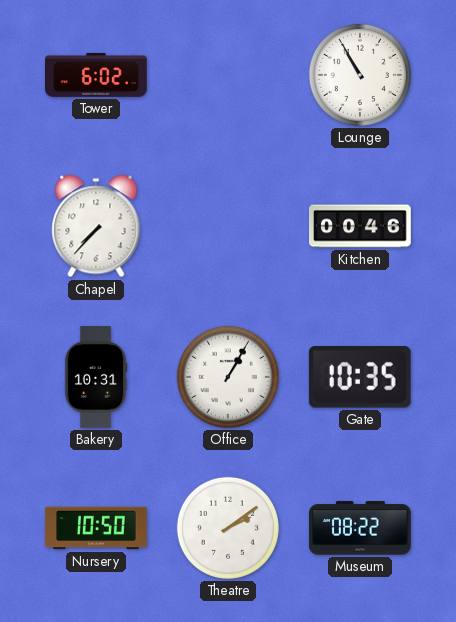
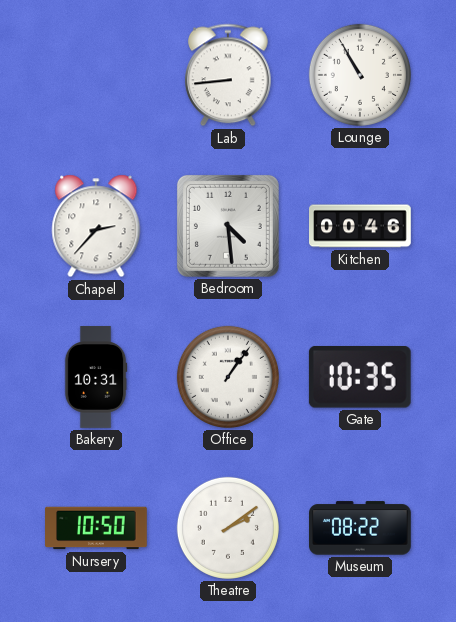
Tower: 6:02 -> none (96, 75)
Lab: none -> 8:44 (229, 75)
Chapel: 7:37 -> 2:37 (96, 226)
Bedroom: none -> 4:29 (228, 226)
Office: 1:05 -> 1:06 (228, 377)
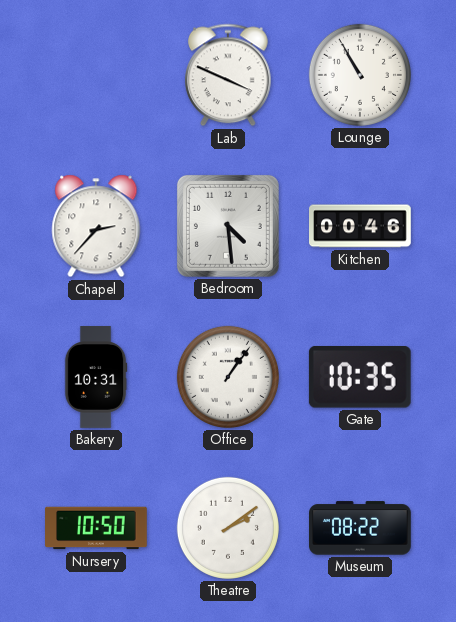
Lab: 8:44 -> 3:49 (229, 75)
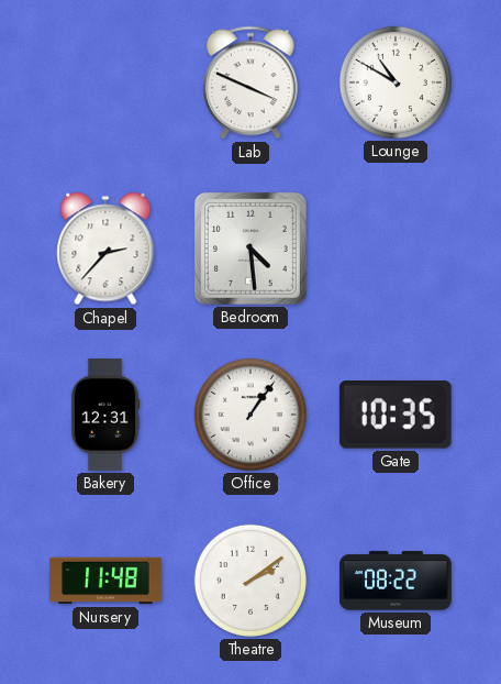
Lounge: 10:55 -> 10:50 (396, 82)
Kitchen: 00:46 -> none (360, 226)
Bakery: 10:31 -> 12:31 (105, 415)
Nursery: 10:50 -> 11:48 (105, 581)
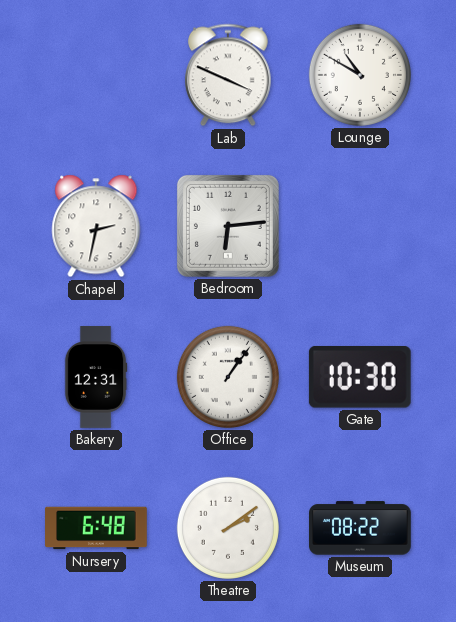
Chapel: 2:37 -> 2:32 (96, 226)
Bedroom: 4:29 -> 6:14 (228, 226)
Gate: 10:35 -> 10:30 (360, 378)
Nursery: 11:48 -> 6:48 (96, 528)
